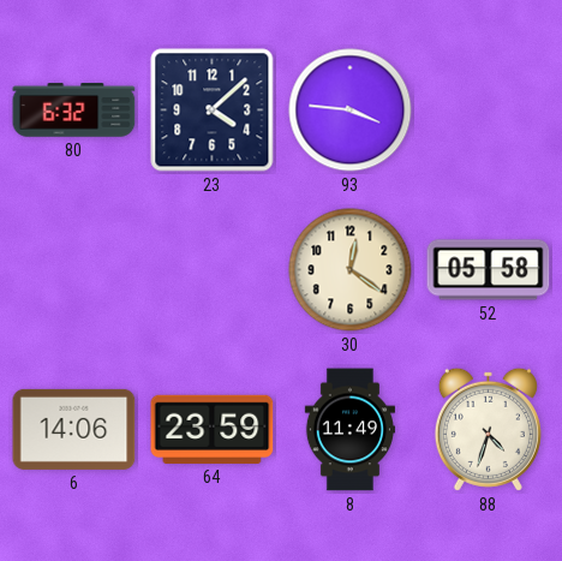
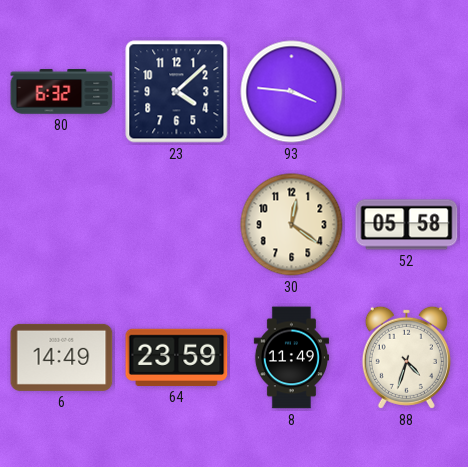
6: 14:06 -> 14:49 (62, 357)
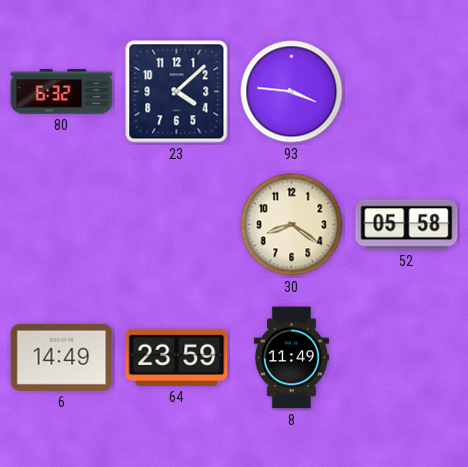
30: 12:21 -> 8:21 (292, 225)
88: 4:33 -> none (406, 357)
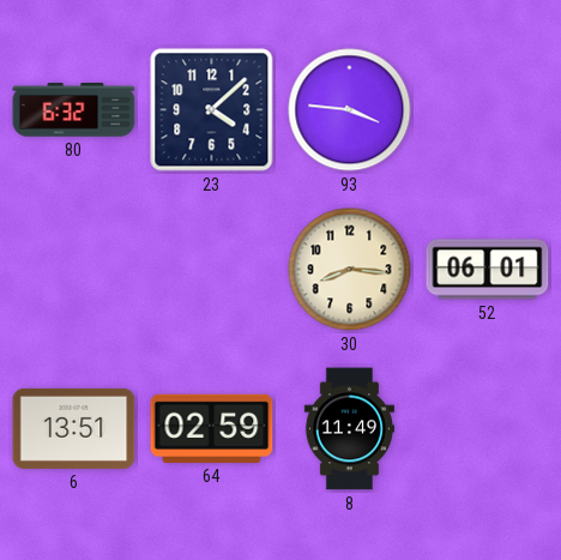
30: 8:21 -> 8:16 (350, 270)
52: 05:58 -> 06:01 (488, 270)
6: 14:49 -> 13:51 (74, 428)
64: 23:59 -> 02:59 (212, 428)
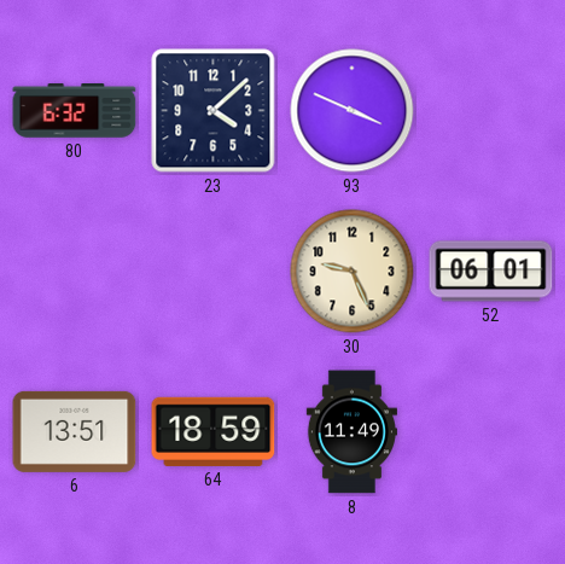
93: 3:46 -> 3:49 (353, 111)
30: 8:16 -> 9:26 (353, 272)
64: 02:59 -> 18:59 (214, 431)
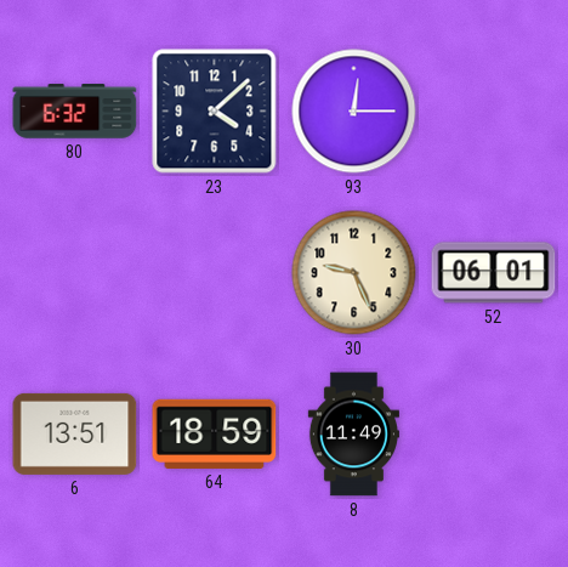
93: 3:49 -> 12:15 (354, 112)
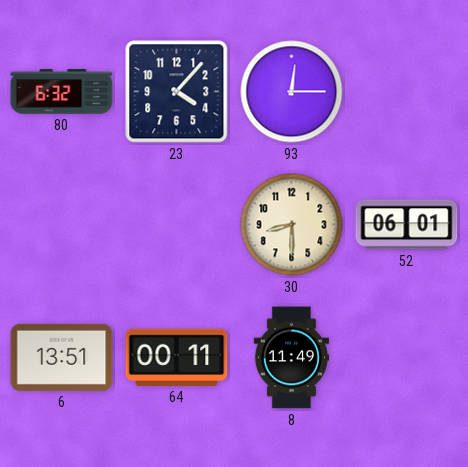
23: 4:08 -> 4:07 (177, 92)
30: 9:26 -> 8:30 (292, 225)
64: 18:59 -> 00:11 (177, 357)
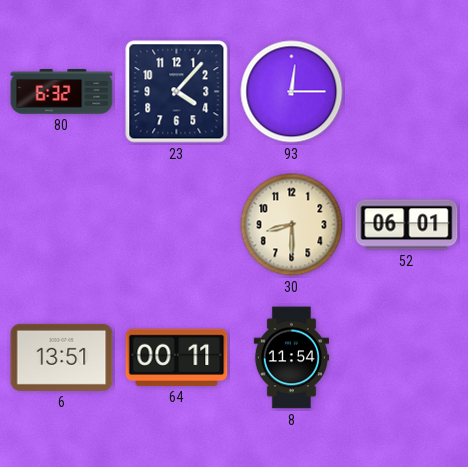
8: 11:49 -> 11:54 (291, 358)
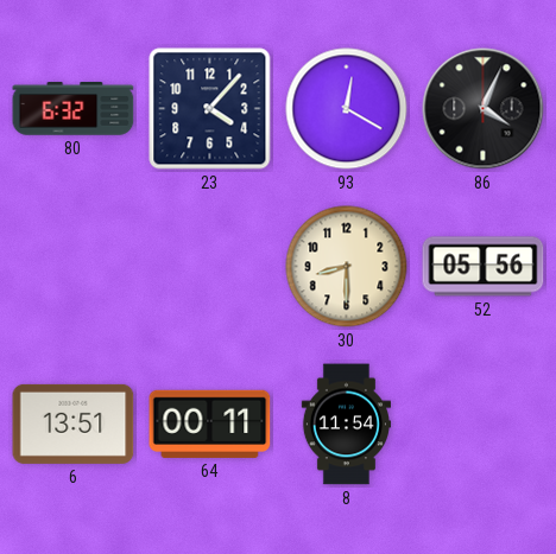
93: 12:15 -> 12:20 (347, 109)
86: none -> 4:04 (484, 109)
52: 06:01 -> 05:56 (484, 267)
